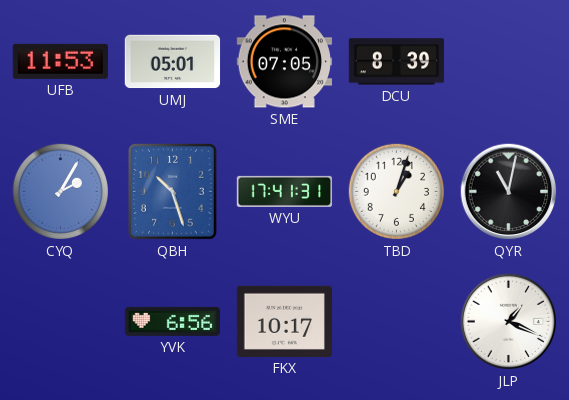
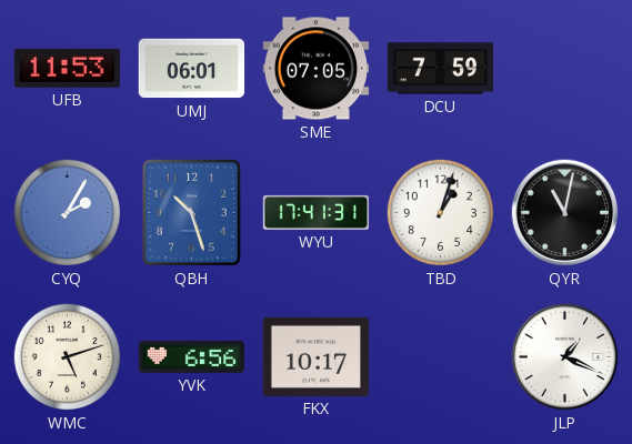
UMJ: 05:01 -> 06:01 (192, 69)
DCU: 8:39 -> 7:59 (441, 69)
WMC: none -> 5:12 (67, 356)
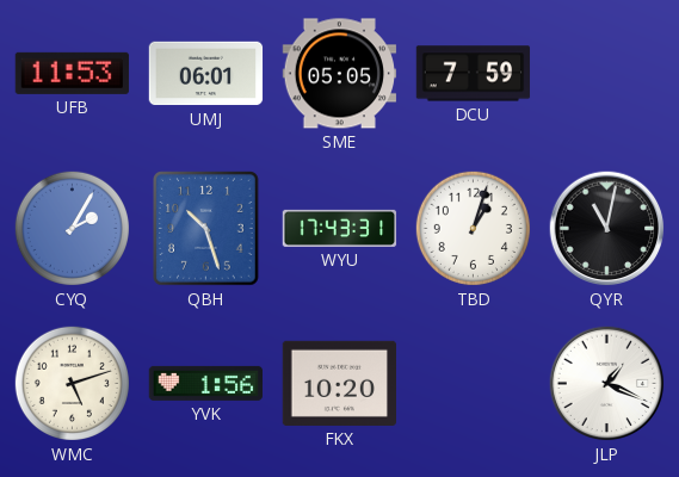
SME: 07:05 -> 05:05 (340, 74)
WYU: 17:41 -> 17:43 (340, 228)
YVK: 6:56 -> 1:56 (206, 383)
FKX: 10:17 -> 10:20 (339, 383)
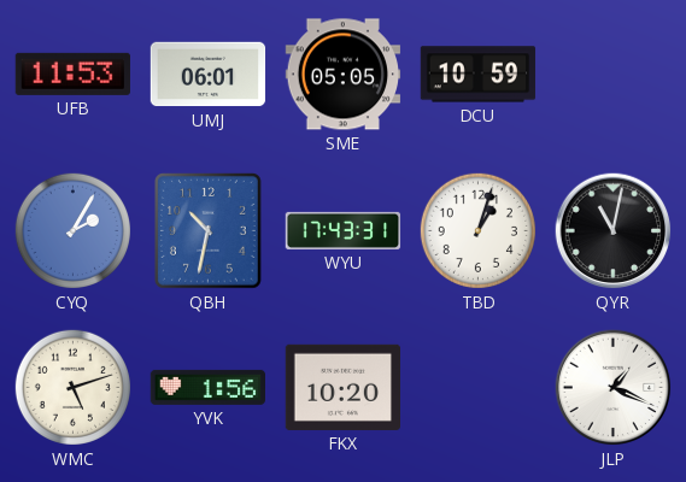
DCU: 7:59 -> 10:59 (479, 75)
QBH: 10:27 -> 10:32 (209, 231)
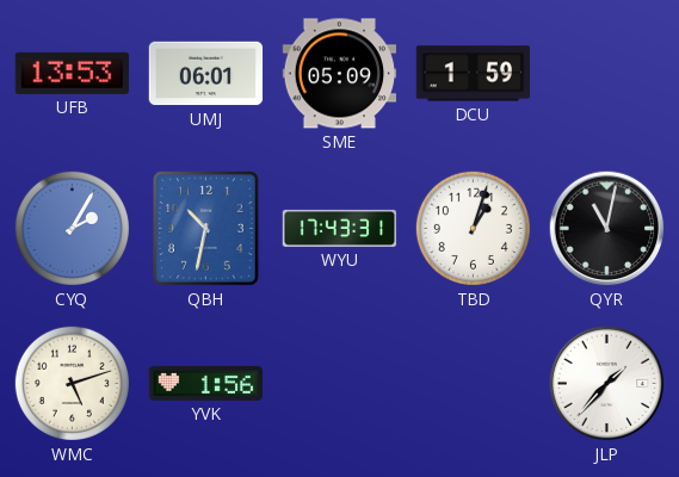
UFB: 11:53 -> 13:53 (72, 73)
SME: 05:05 -> 05:09 (340, 74)
DCU: 10:59 -> 1:59 (474, 74)
FKX: 10:20 -> none (342, 387)
JLP: 1:19 -> 1:37 (607, 384)
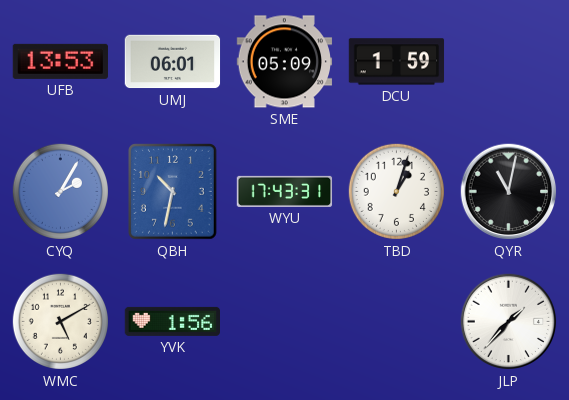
WMC: 5:12 -> 5:10 (60, 321)
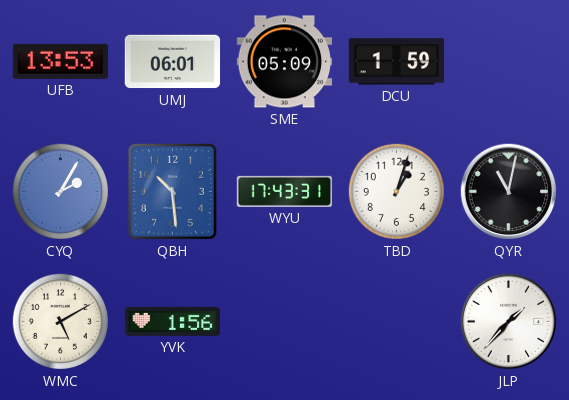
QBH: 10:32 -> 10:29 (173, 192)
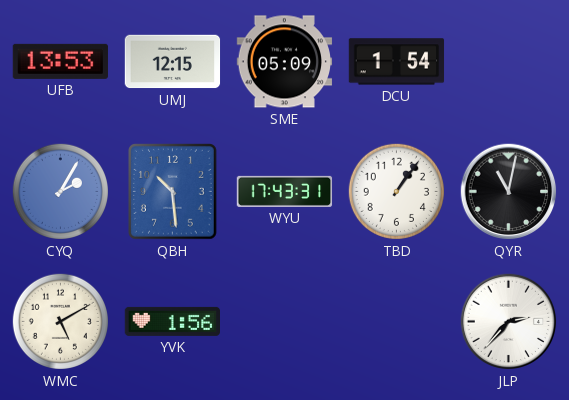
UMJ: 06:01 -> 12:15 (173, 62)
DCU: 1:59 -> 1:54 (397, 62)
TBD: 1:03 -> 1:06 (396, 191)
JLP: 1:37 -> 2:37 (509, 322)
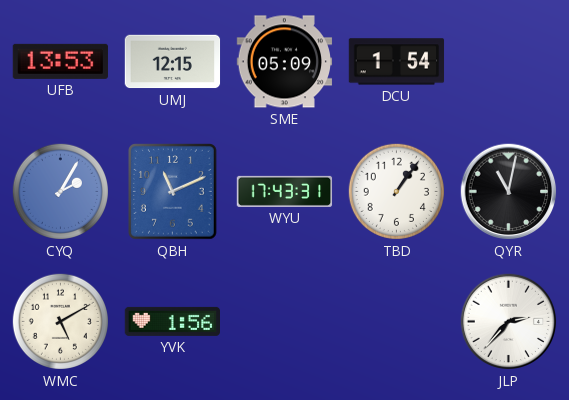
QBH: 10:29 -> 11:11 (173, 192)
